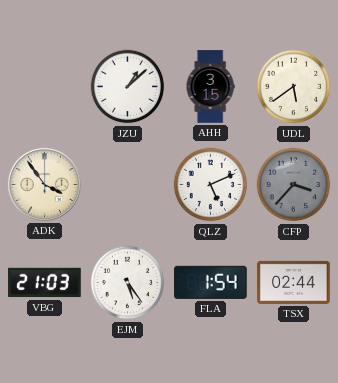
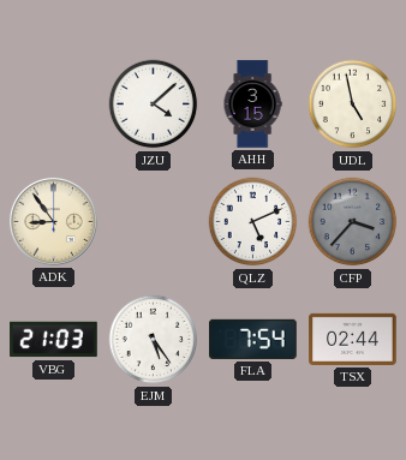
JZU: 1:08 -> 4:08 (154, 104)
UDL: 5:39 -> 4:58 (353, 104)
ADK: 3:54 -> 8:54 (53, 221)
FLA: 1:54 -> 7:54 (253, 339)
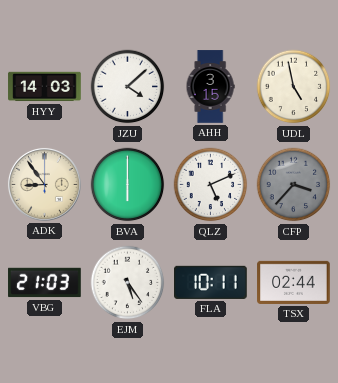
HYY: none -> 14:03 (45, 87)
BVA: none -> 6:00 (128, 185)
FLA: 7:54 -> 10:11 (211, 282)
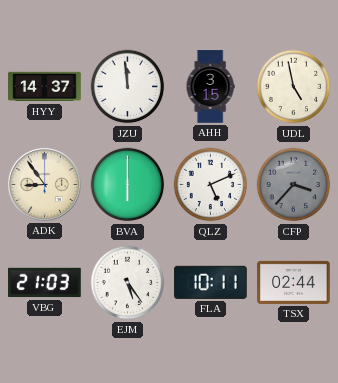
HYY: 14:03 -> 14:37 (45, 87)
JZU: 4:08 -> 11:59 (128, 87)
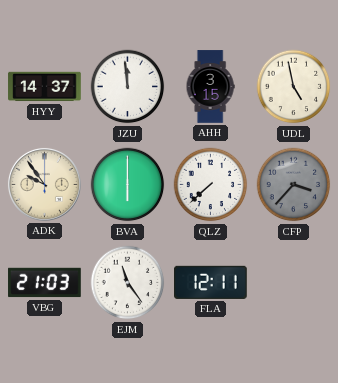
ADK: 8:54 -> 9:54 (44, 184)
QLZ: 5:11 -> 7:38 (211, 185)
EJM: 5:24 -> 11:24 (128, 283)
FLA: 10:11 -> 12:11 (211, 282)
TSX: 02:44 -> none (294, 282)
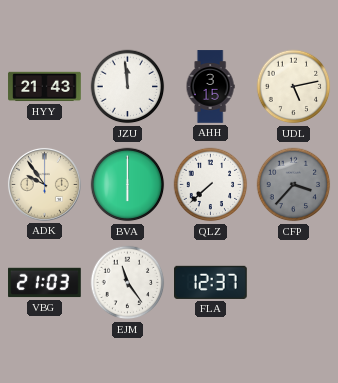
HYY: 14:37 -> 21:43 (45, 87)
UDL: 4:58 -> 5:13 (294, 87)
FLA: 12:11 -> 12:37 (211, 282)
